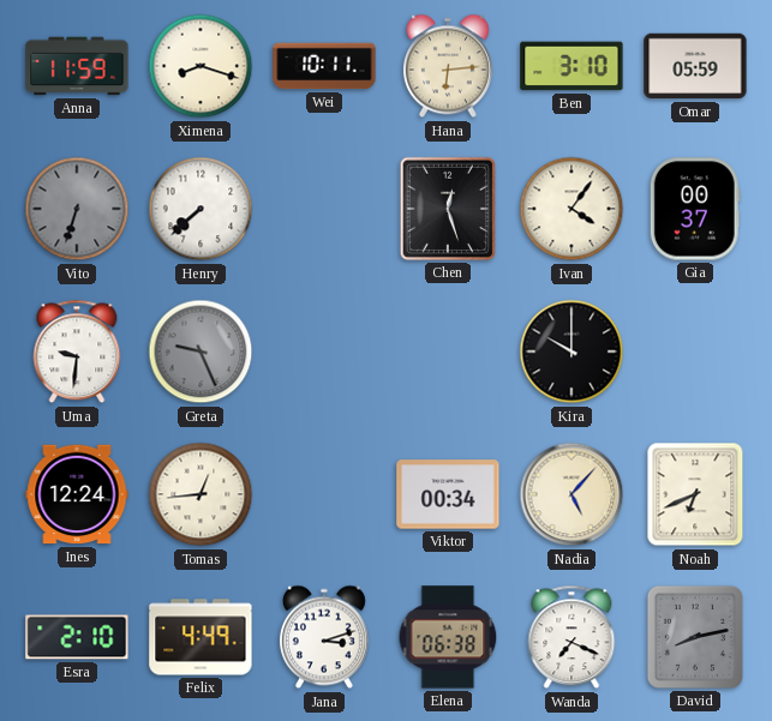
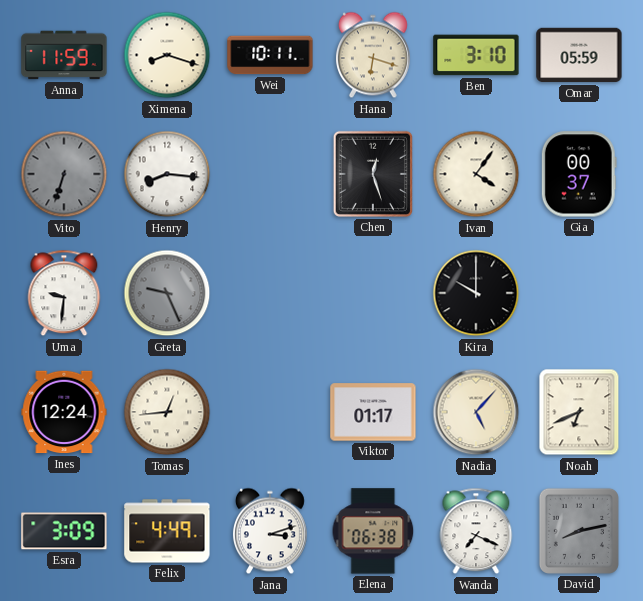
Hana: 6:14 -> 6:18 (373, 55)
Henry: 7:38 -> 8:16 (167, 174)
Viktor: 00:34 -> 01:17 (373, 412)
Esra: 2:10 -> 3:09 (64, 531)
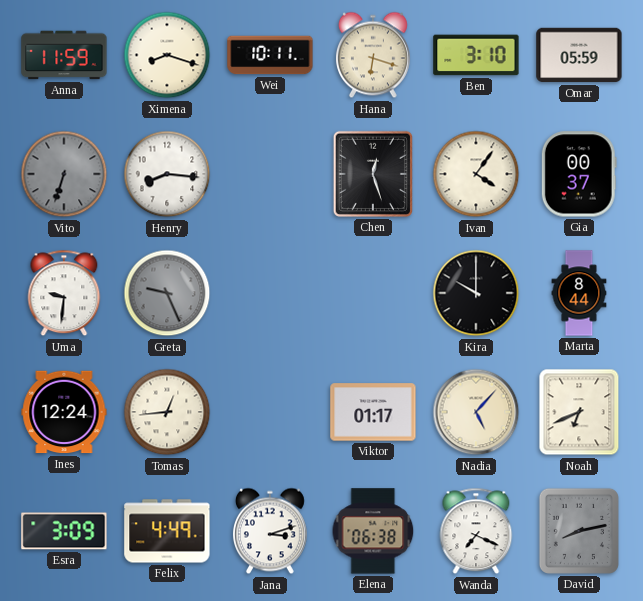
Marta: none -> 8:44 (579, 293)
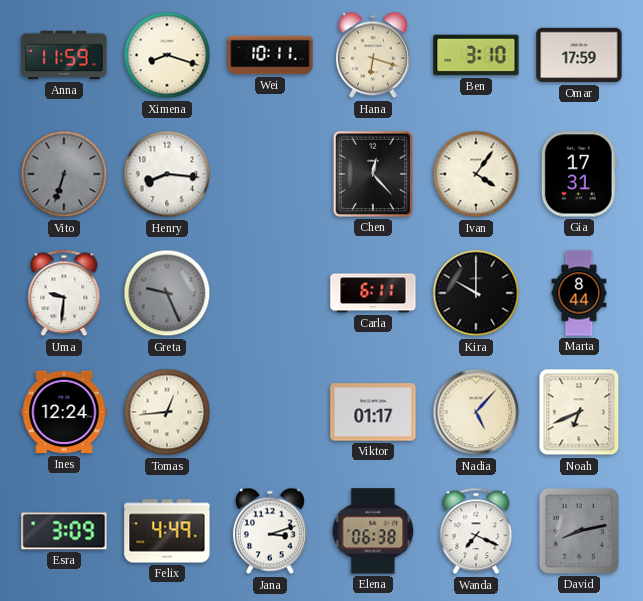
Omar: 05:59 -> 17:59 (579, 55)
Chen: 12:27 -> 12:23 (373, 174)
Gia: 00:37 -> 17:31 (579, 174)
Carla: none -> 6:11 (373, 293)
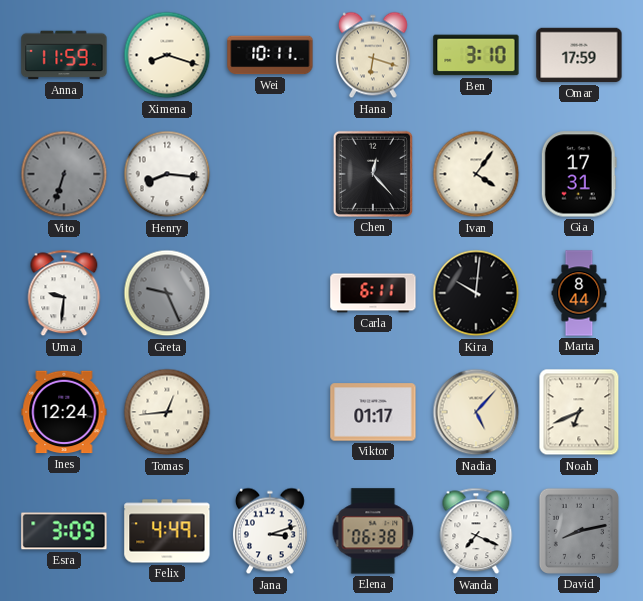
Kira: 10:00 -> 10:01 (476, 293)
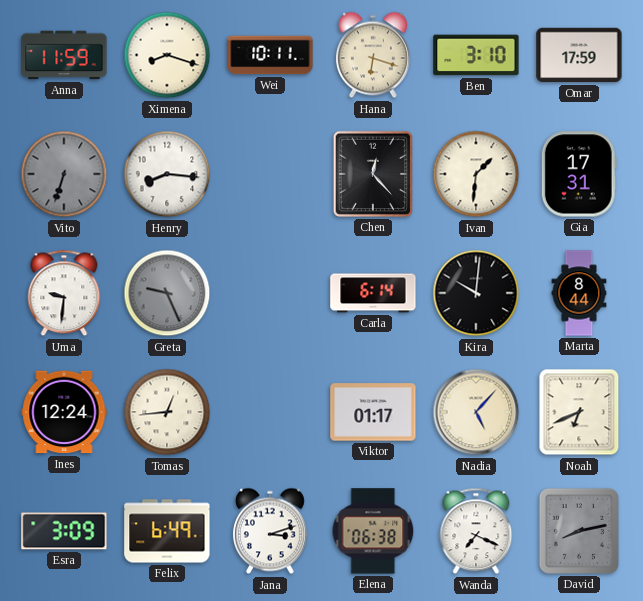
Ivan: 4:06 -> 1:31 (476, 174)
Carla: 6:11 -> 6:14 (373, 293)
Felix: 4:49 -> 6:49 (167, 531)
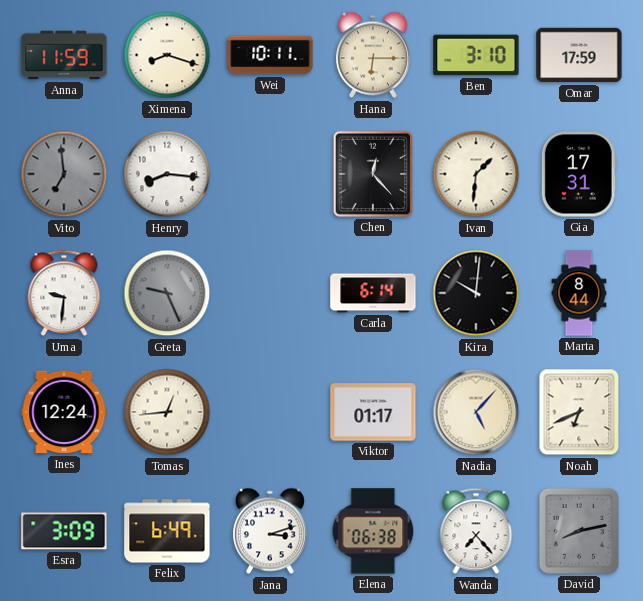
Hana: 6:18 -> 6:15 (373, 55)
Vito: 6:33 -> 6:59 (64, 174)
Wanda: 7:19 -> 7:23 (476, 531)
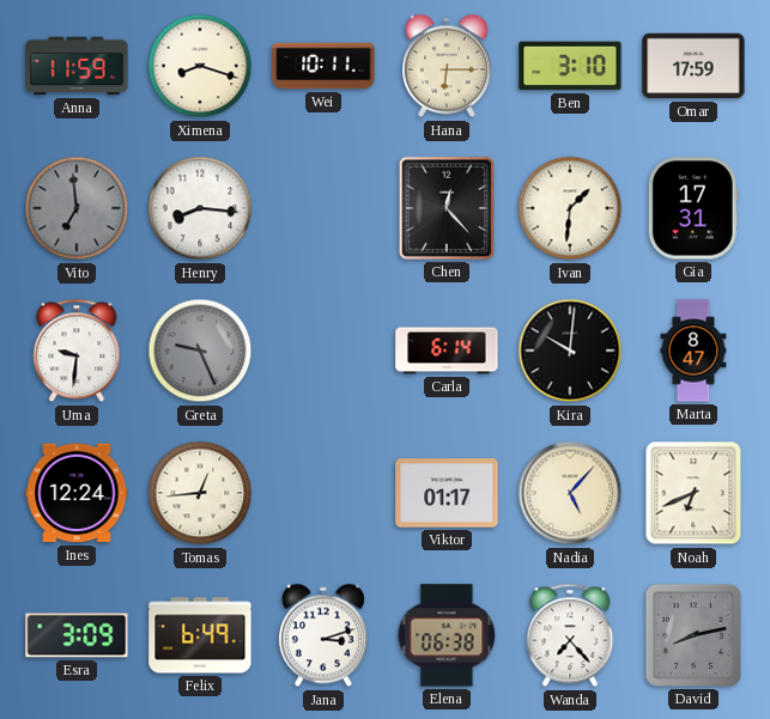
Marta: 8:44 -> 8:47 (693, 351)
